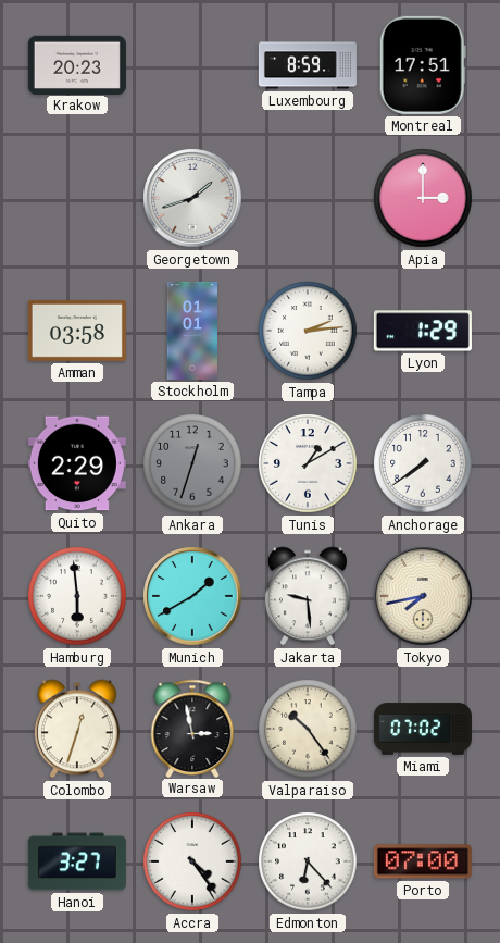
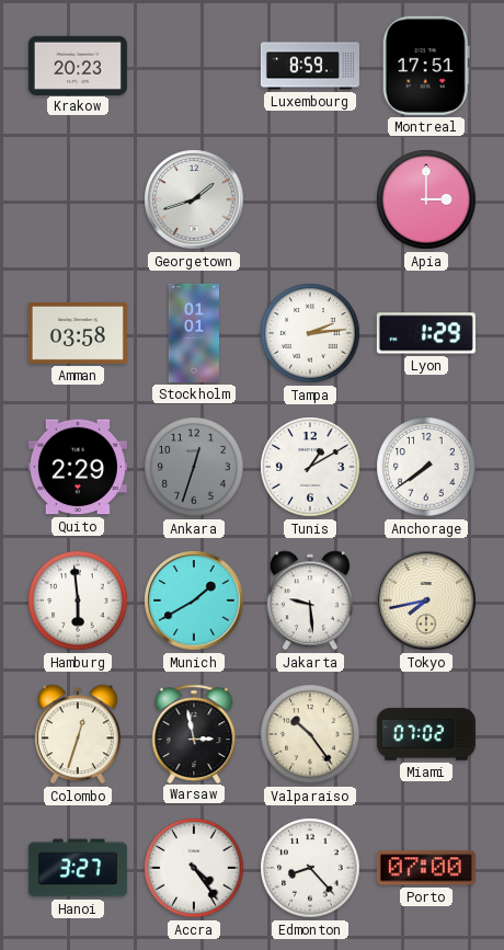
Edmonton: 6:23 -> 8:23 (310, 868)
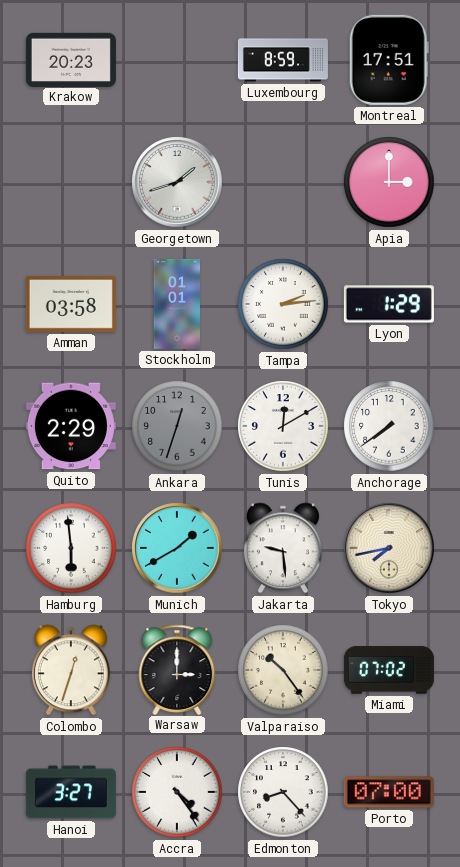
Tunis: 1:10 -> 12:10 (283, 426)
Warsaw: 2:58 -> 3:00 (177, 669)
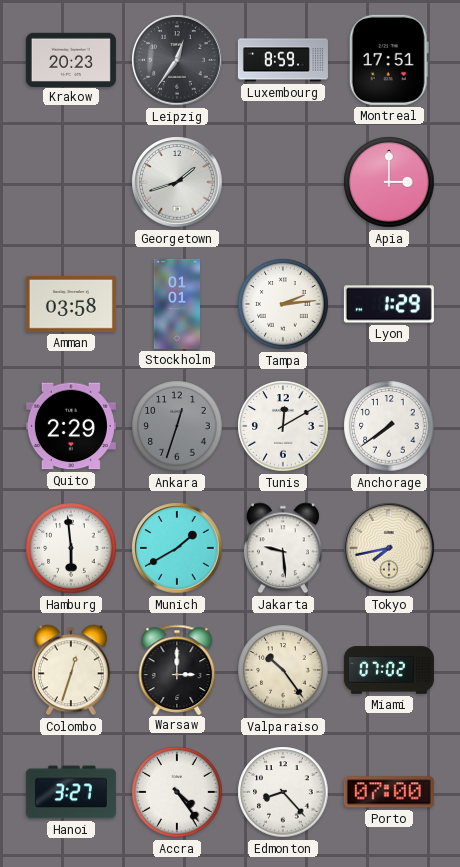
Leipzig: none -> 12:36 (177, 60)
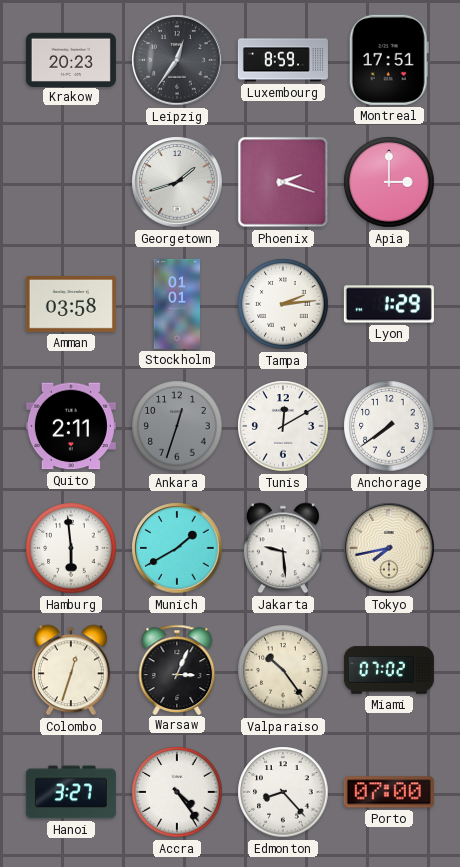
Phoenix: none -> 2:18 (283, 182)
Quito: 2:29 -> 2:11 (71, 426)
Warsaw: 3:00 -> 3:04 (177, 669)
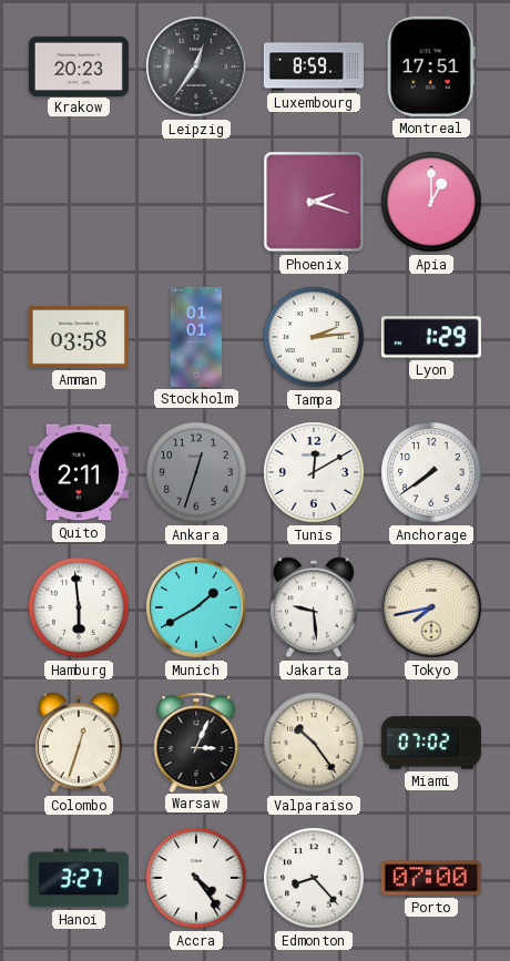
Georgetown: 1:42 -> none (177, 182)
Apia: 3:00 -> 1:00 (431, 202)
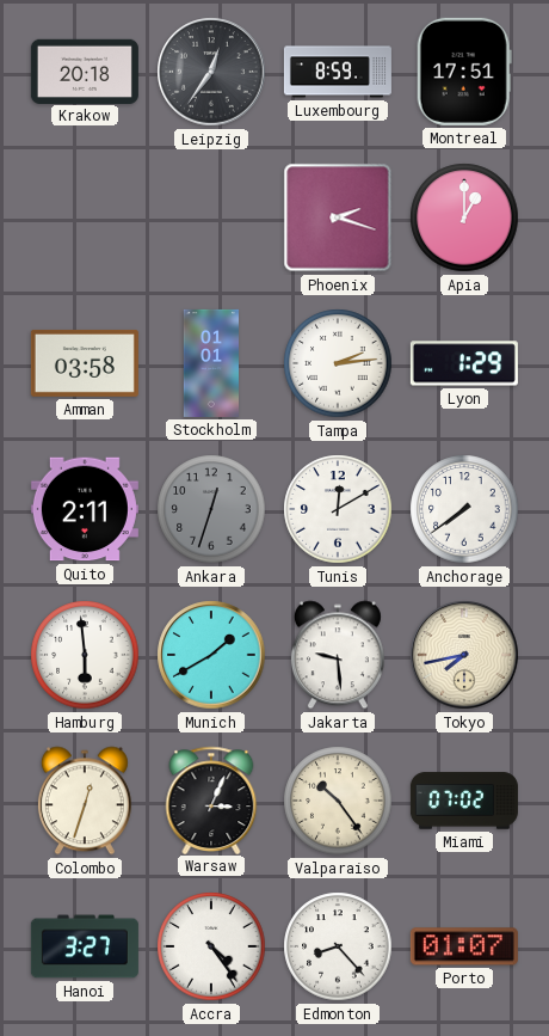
Krakow: 20:23 -> 20:18 (85, 71)
Porto: 07:00 -> 01:07 (464, 946)
